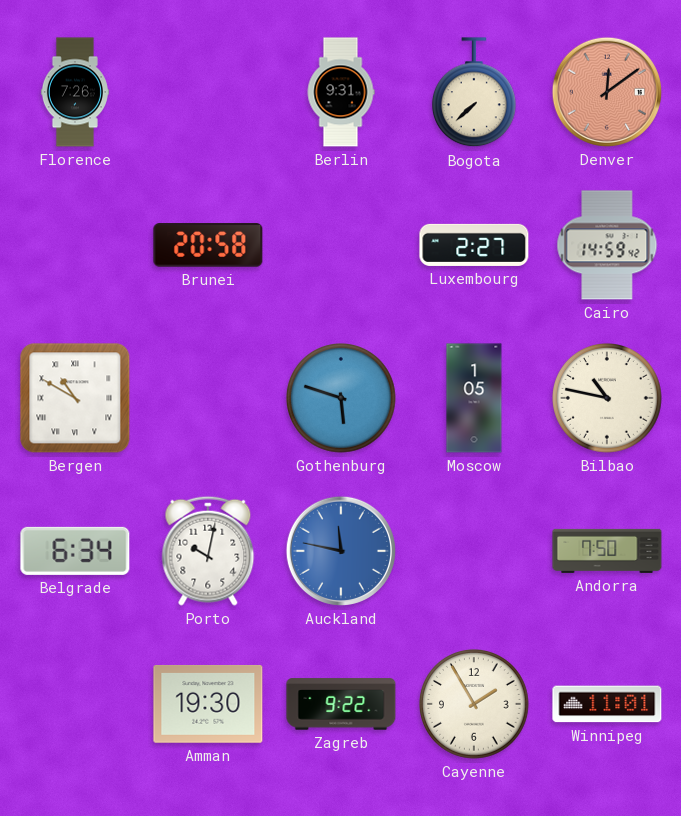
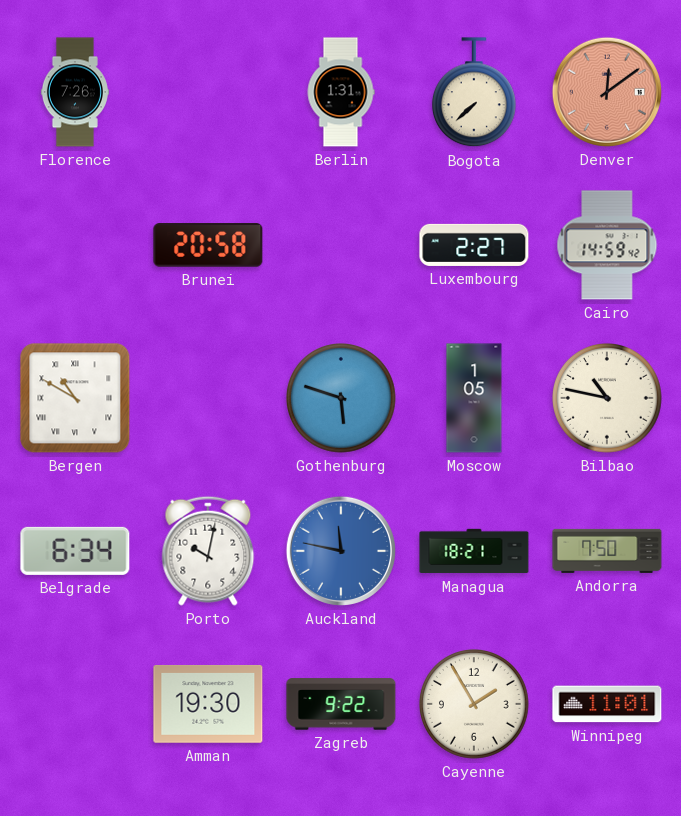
Berlin: 9:31 -> 1:31 (341, 92)
Managua: none -> 18:21 (474, 551)
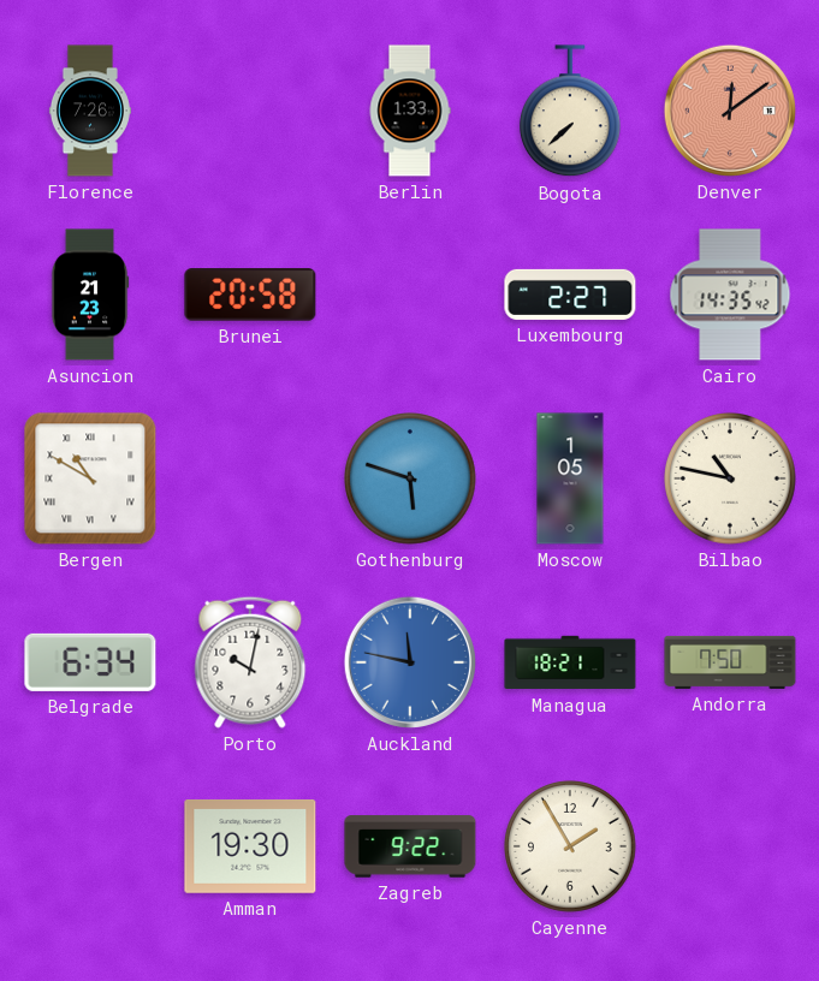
Berlin: 1:31 -> 1:33 (410, 111)
Asuncion: none -> 21:23 (90, 295)
Cairo: 14:59 -> 14:35 (730, 295)
Winnipeg: 11:01 -> none (607, 704)
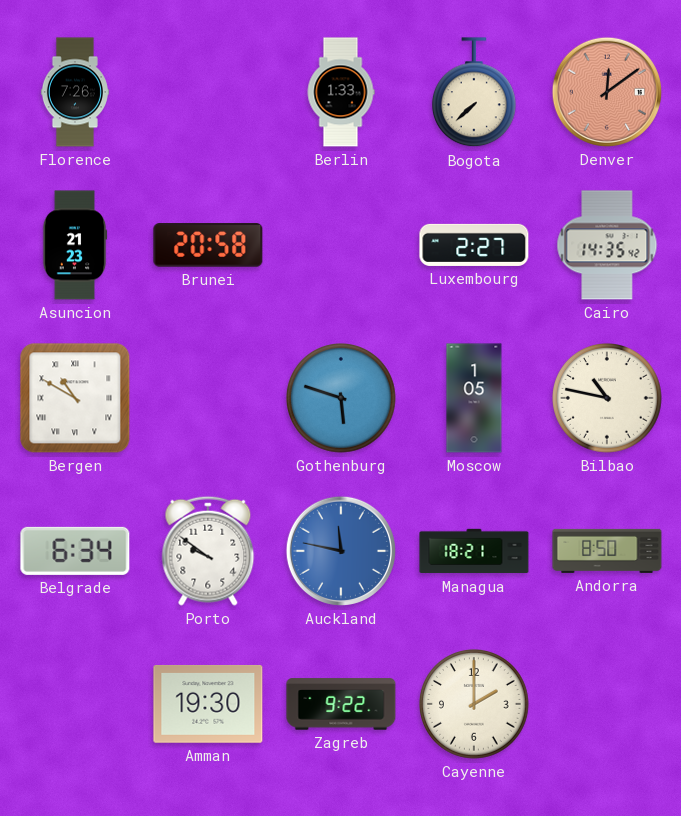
Porto: 10:02 -> 9:51 (208, 551)
Andorra: 7:50 -> 8:50 (607, 551)
Cayenne: 1:55 -> 2:00 (475, 705)
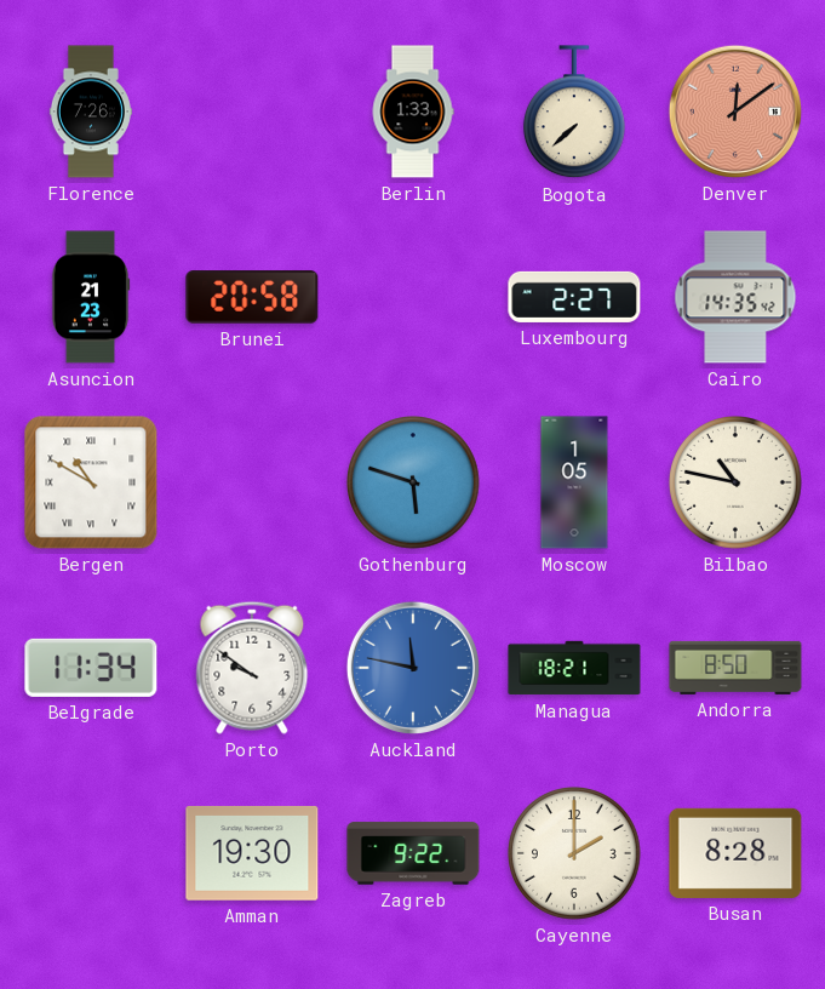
Belgrade: 6:34 -> 11:34 (91, 668)
Busan: none -> 8:28 (735, 853)
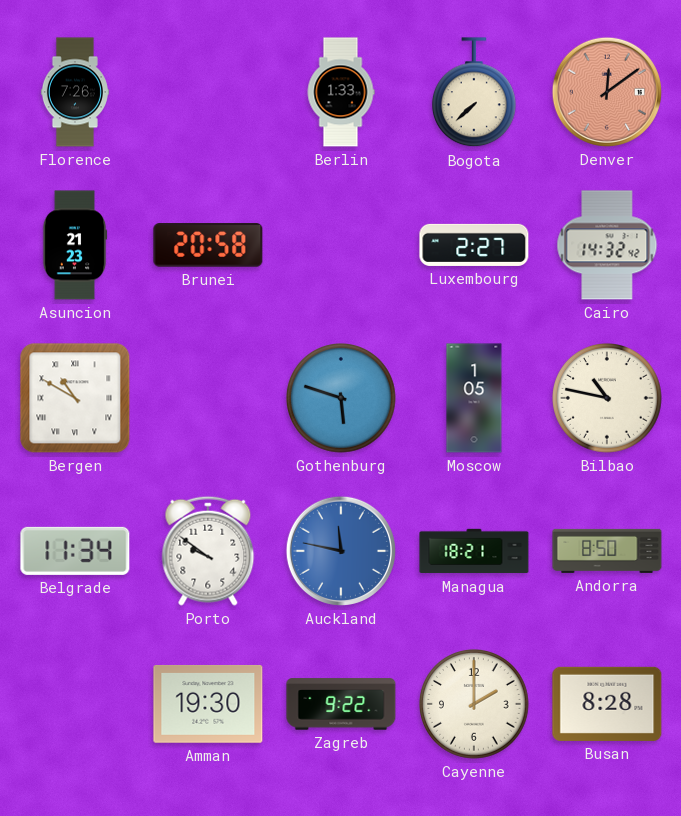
Cairo: 14:35 -> 14:32 (607, 245)
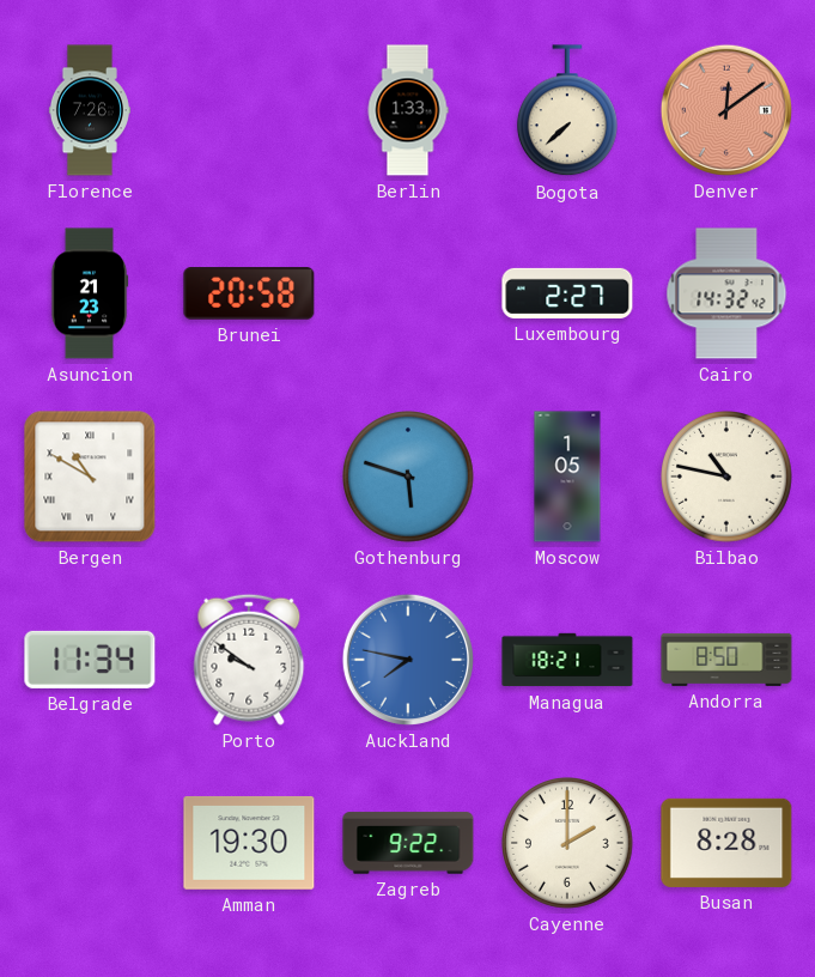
Auckland: 11:47 -> 7:47 (408, 660)
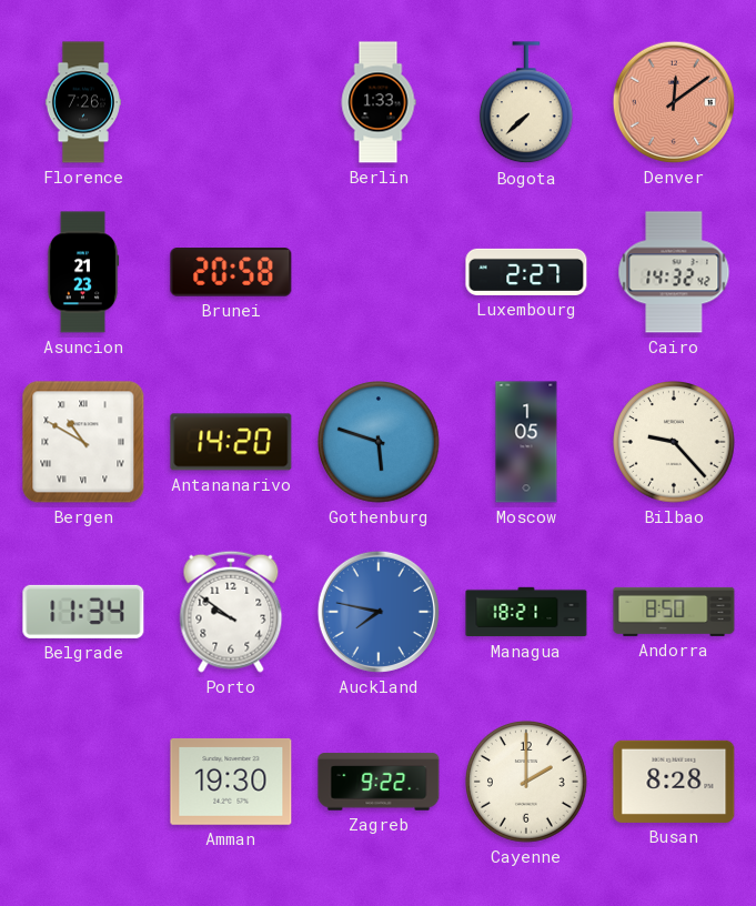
Antananarivo: none -> 14:20 (231, 442)
Bilbao: 10:47 -> 9:23 (675, 443)
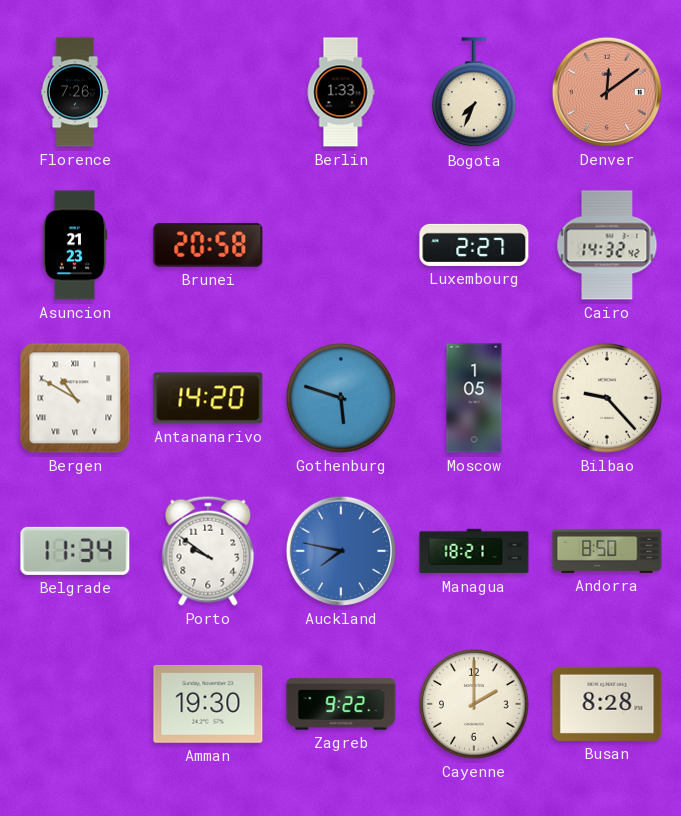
Bogota: 7:38 -> 7:34 (474, 93)
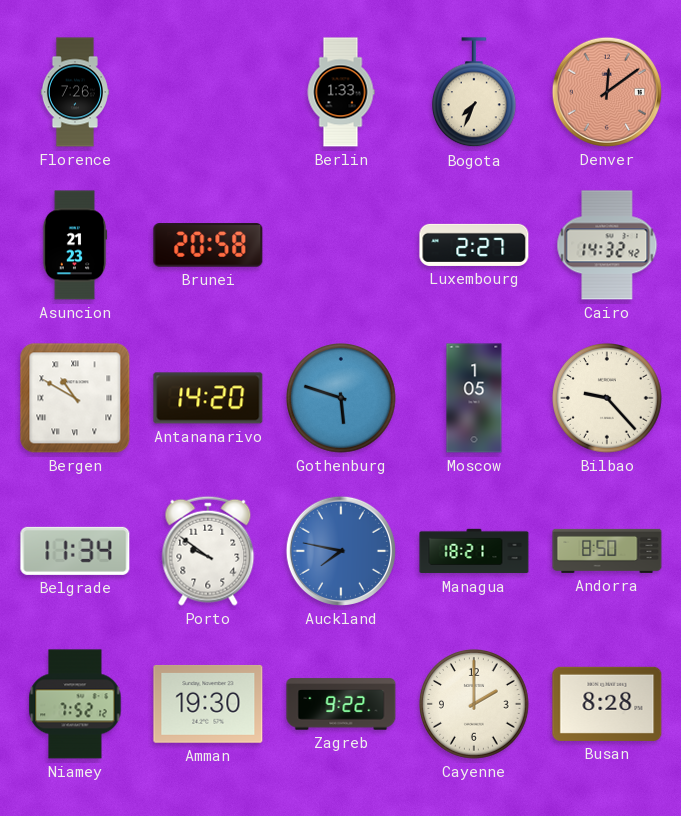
Niamey: none -> 7:52 (75, 704)
